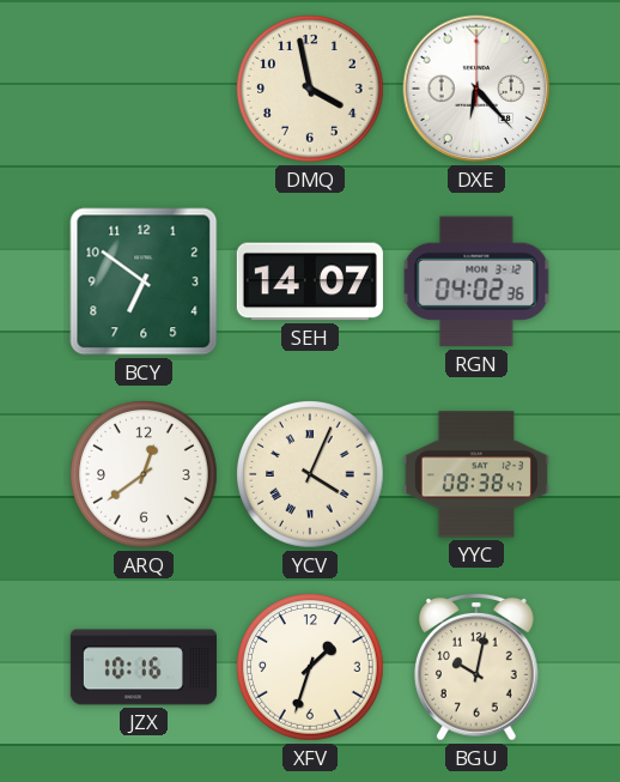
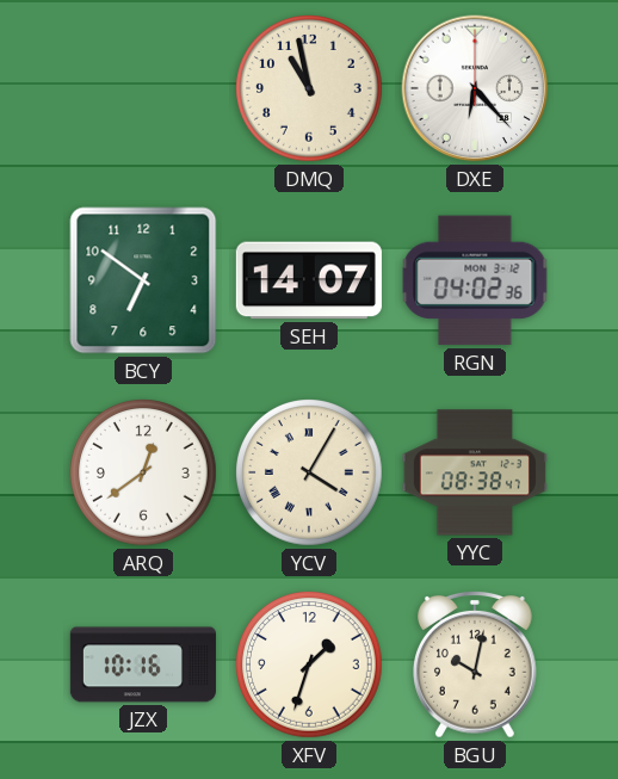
DMQ: 3:58 -> 10:58 (310, 89)
YCV: 4:04 -> 4:05 (310, 474)
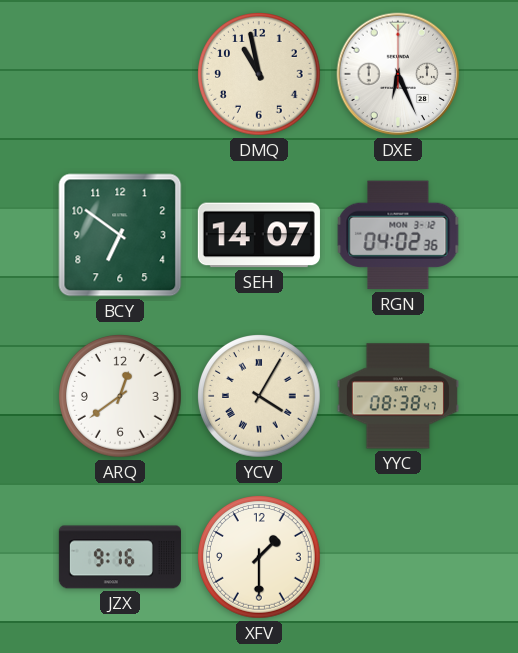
DXE: 6:23 -> 6:26 (398, 74)
JZX: 10:16 -> 9:16 (120, 557)
XFV: 1:33 -> 1:30 (260, 558)
BGU: 10:02 -> none (476, 666)
